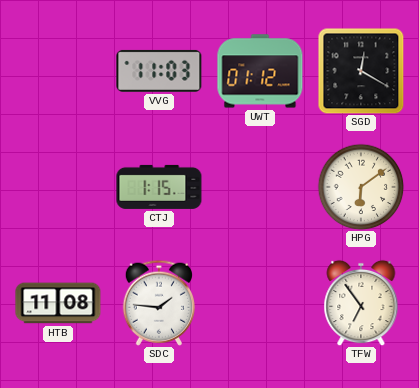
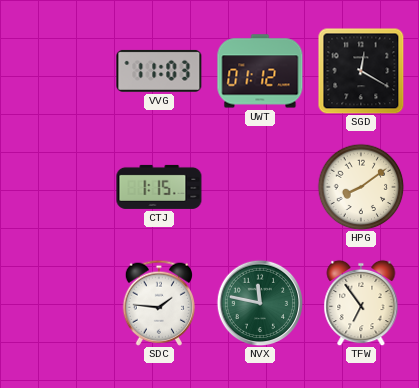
HPG: 6:09 -> 8:09 (361, 187)
HTB: 11:08 -> none (58, 303)
NVX: none -> 11:47 (260, 303)
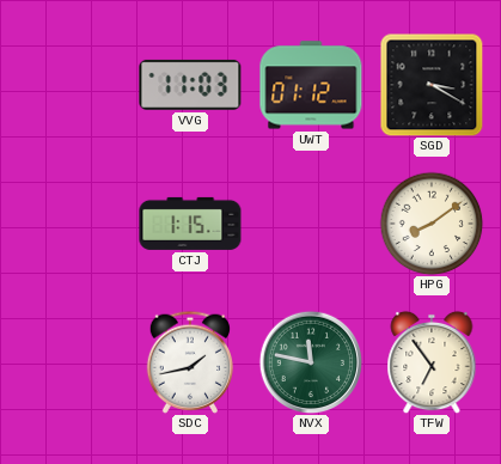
SGD: 12:20 -> 3:20 (432, 85)
SDC: 1:46 -> 1:43 (189, 362)
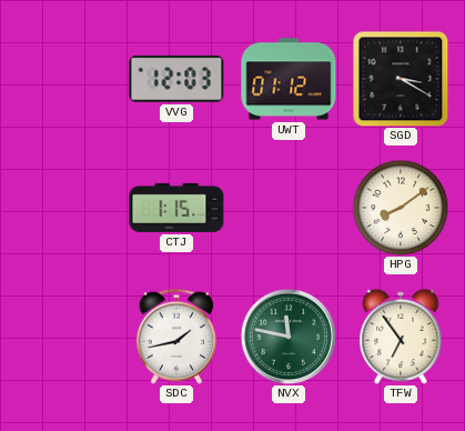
VVG: 11:03 -> 12:03 (176, 79)
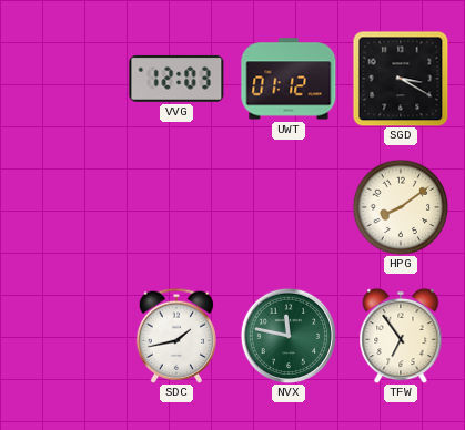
CTJ: 1:15 -> none (176, 208)
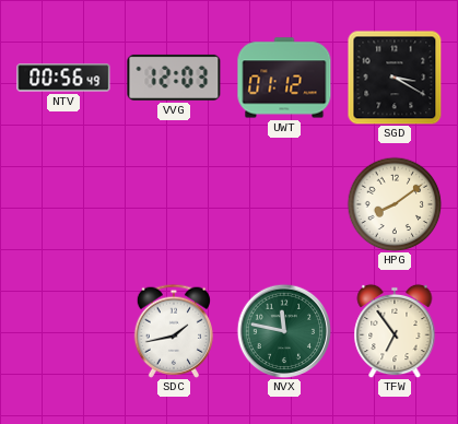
NTV: none -> 00:56 (63, 78)
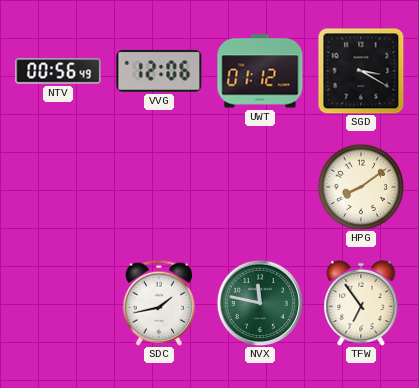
VVG: 12:03 -> 12:06 (159, 71)
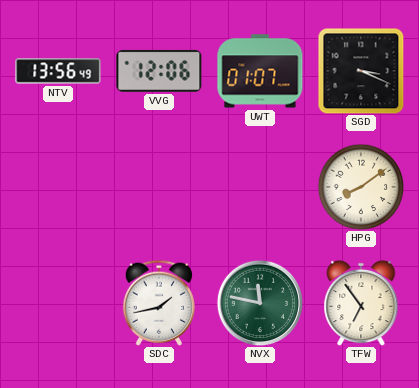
NTV: 00:56 -> 13:56 (58, 71)
UWT: 01:12 -> 01:07 (260, 71)
SGD: 3:20 -> 3:19 (361, 71)
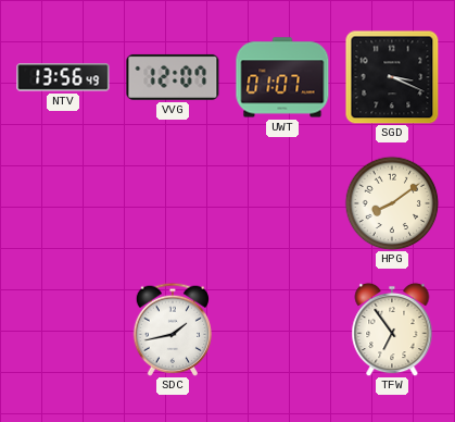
VVG: 12:06 -> 12:07 (173, 77)
NVX: 11:47 -> none (260, 303)
